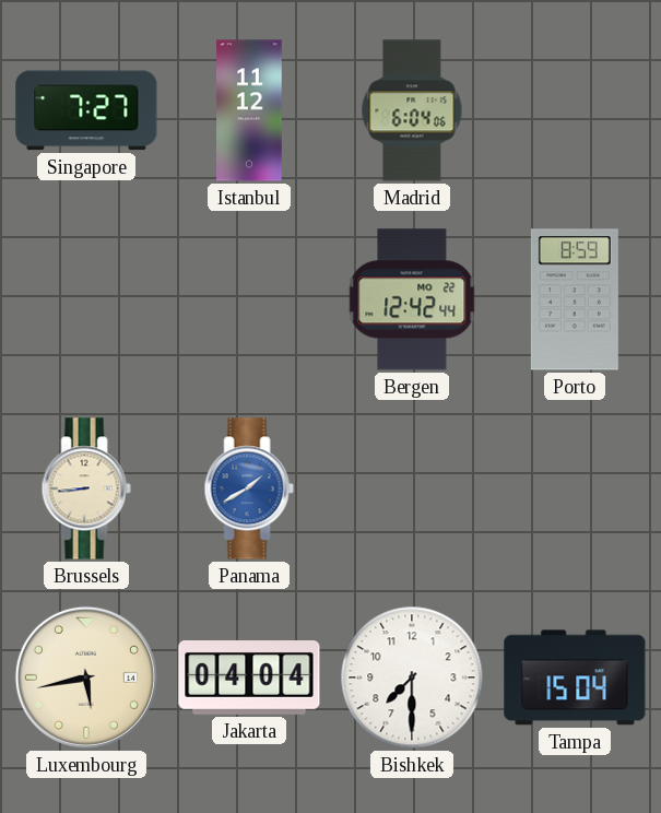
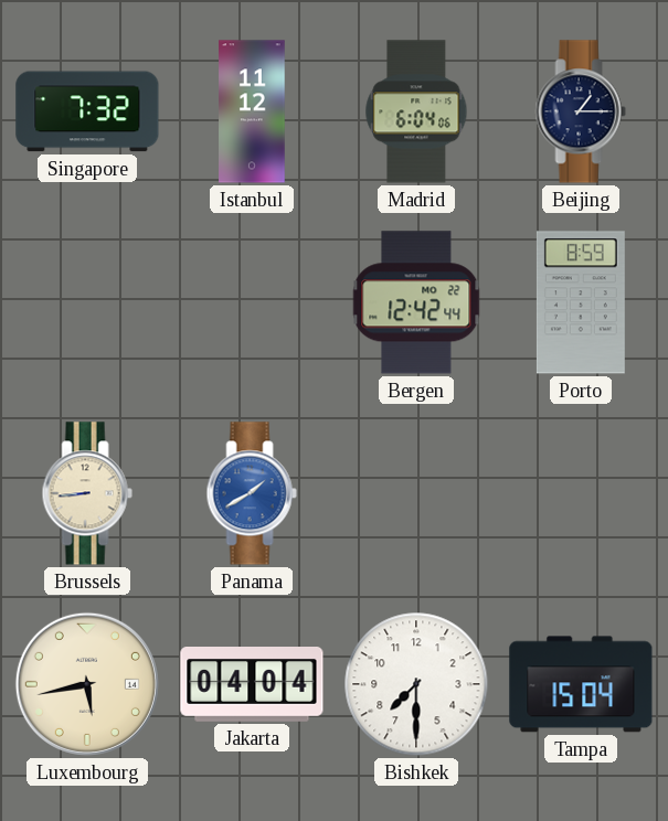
Singapore: 7:27 -> 7:32 (87, 111)
Beijing: none -> 1:15 (581, 111)
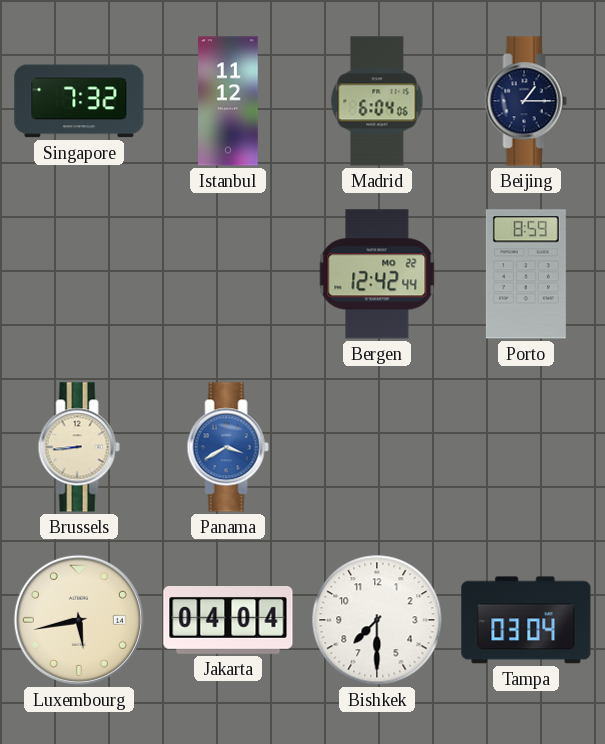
Panama: 1:40 -> 3:40 (228, 447)
Tampa: 15:04 -> 03:04 (526, 620)
